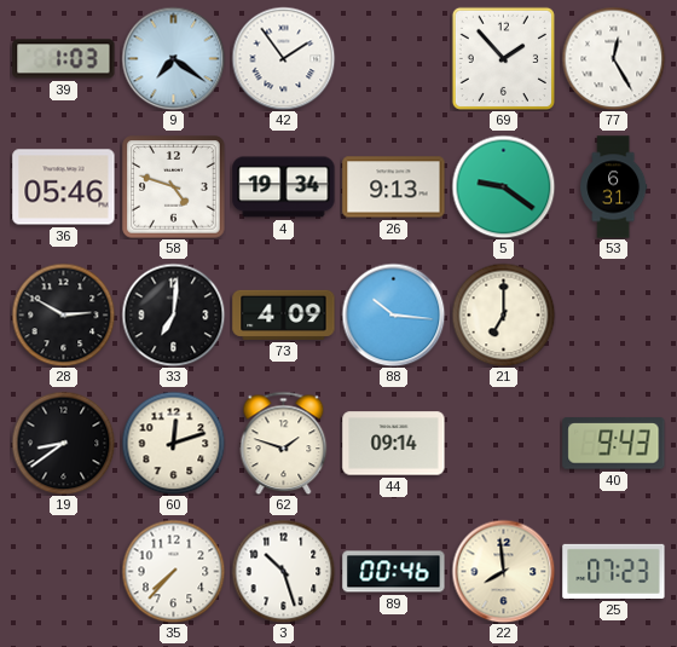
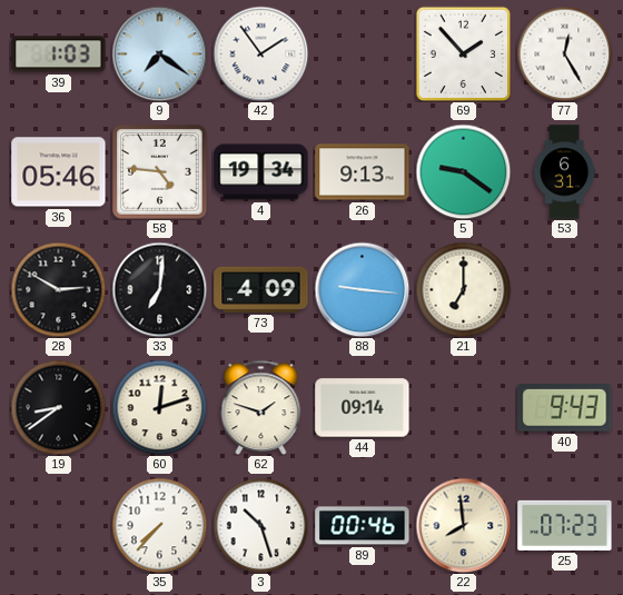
58: 4:48 -> 4:46 (160, 172)
88: 10:16 -> 9:16 (362, 289)
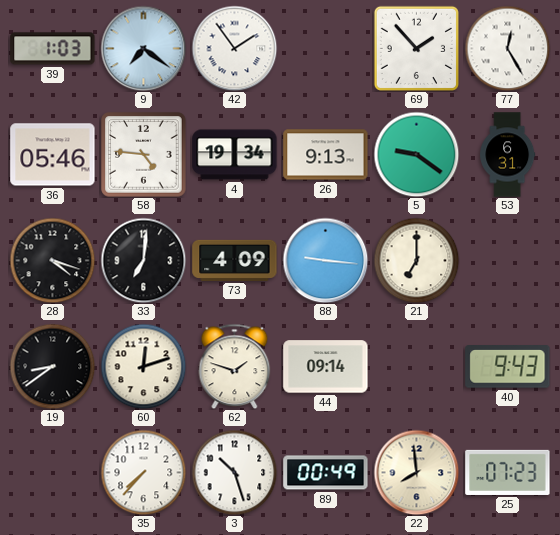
28: 2:50 -> 4:18 (52, 260)
89: 00:46 -> 00:49 (326, 473)
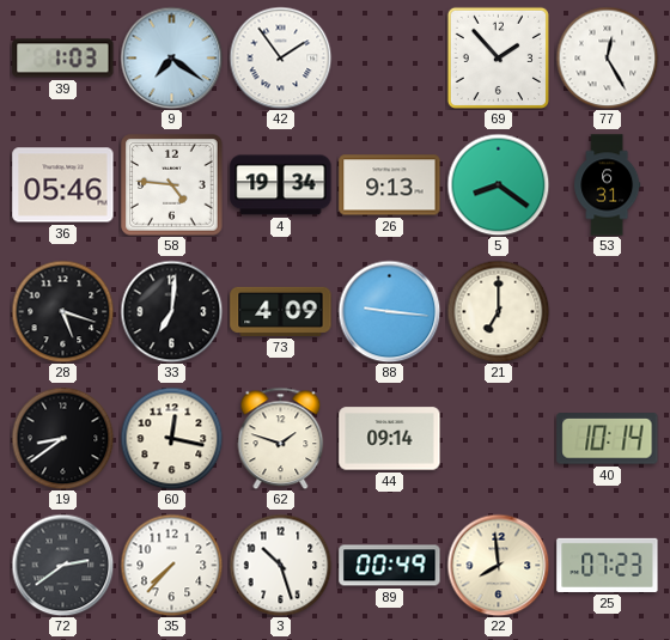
5: 9:21 -> 8:21 (498, 184)
28: 4:18 -> 5:18 (62, 311)
60: 12:12 -> 12:17 (171, 438)
40: 9:43 -> 10:14 (608, 439)
72: none -> 2:39 (62, 565)
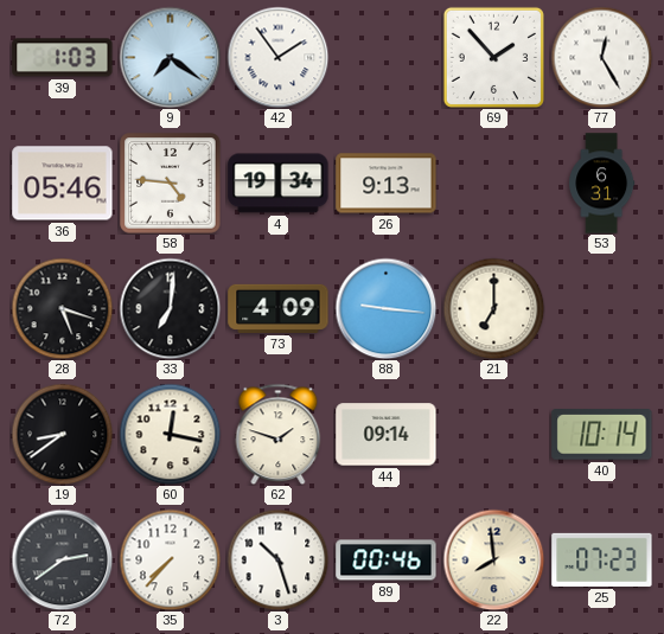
5: 8:21 -> none (498, 184)
89: 00:49 -> 00:46 (387, 561)
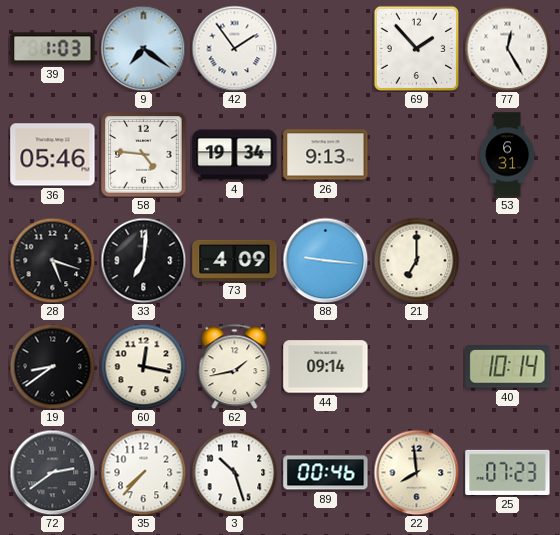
62: 1:48 -> 1:43 (235, 366)
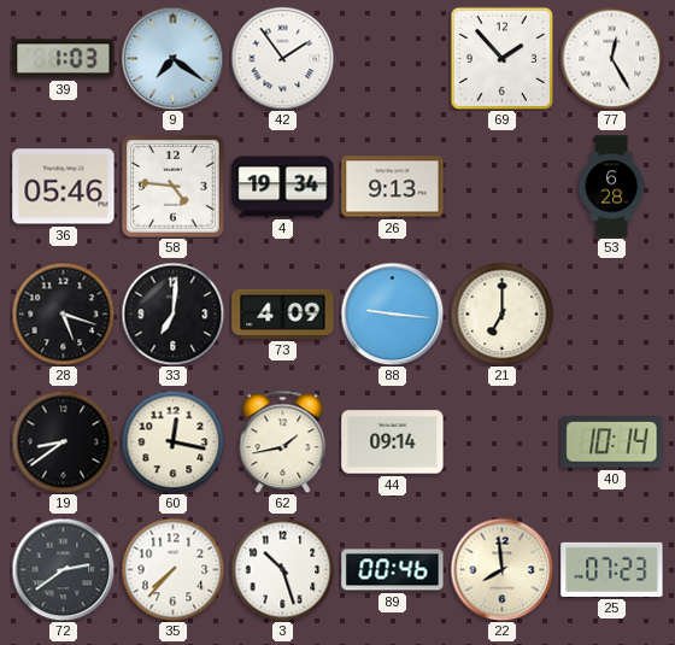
53: 6:31 -> 6:28 (612, 187)
